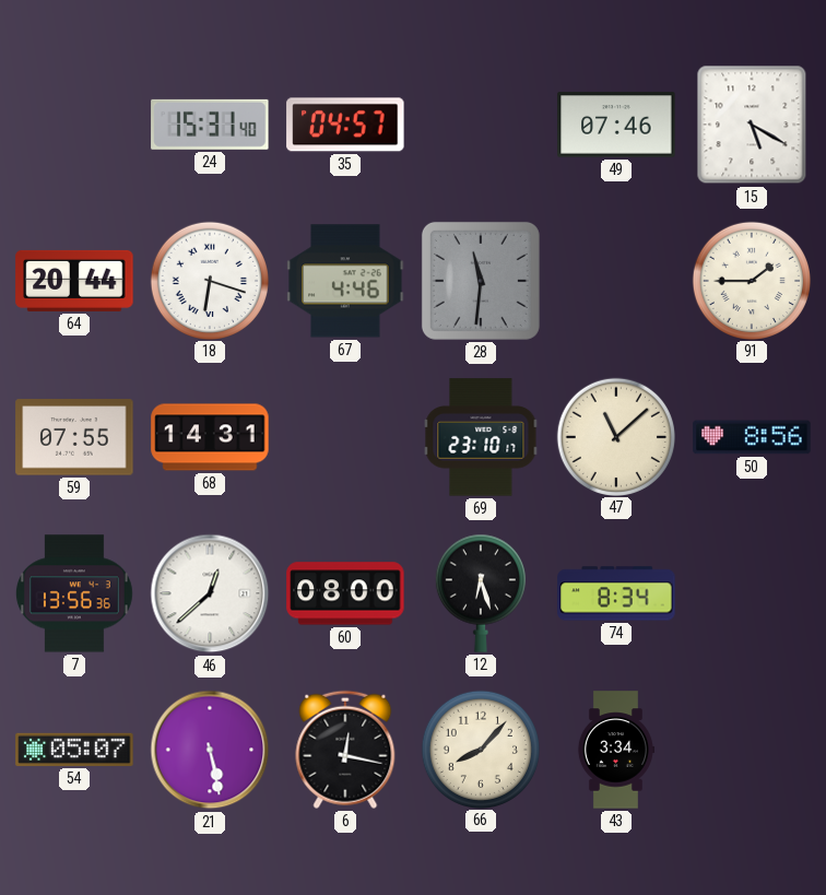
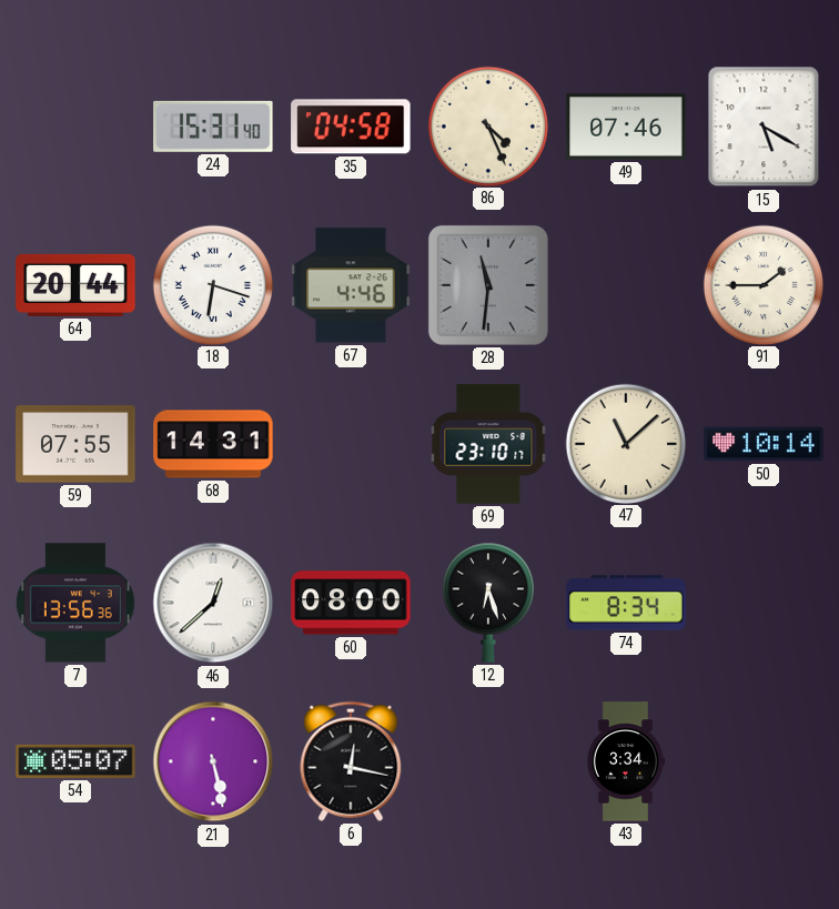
35: 04:57 -> 04:58 (351, 127)
86: none -> 4:26 (487, 125)
50: 8:56 -> 10:14 (764, 444)
66: 8:07 -> none (480, 749)
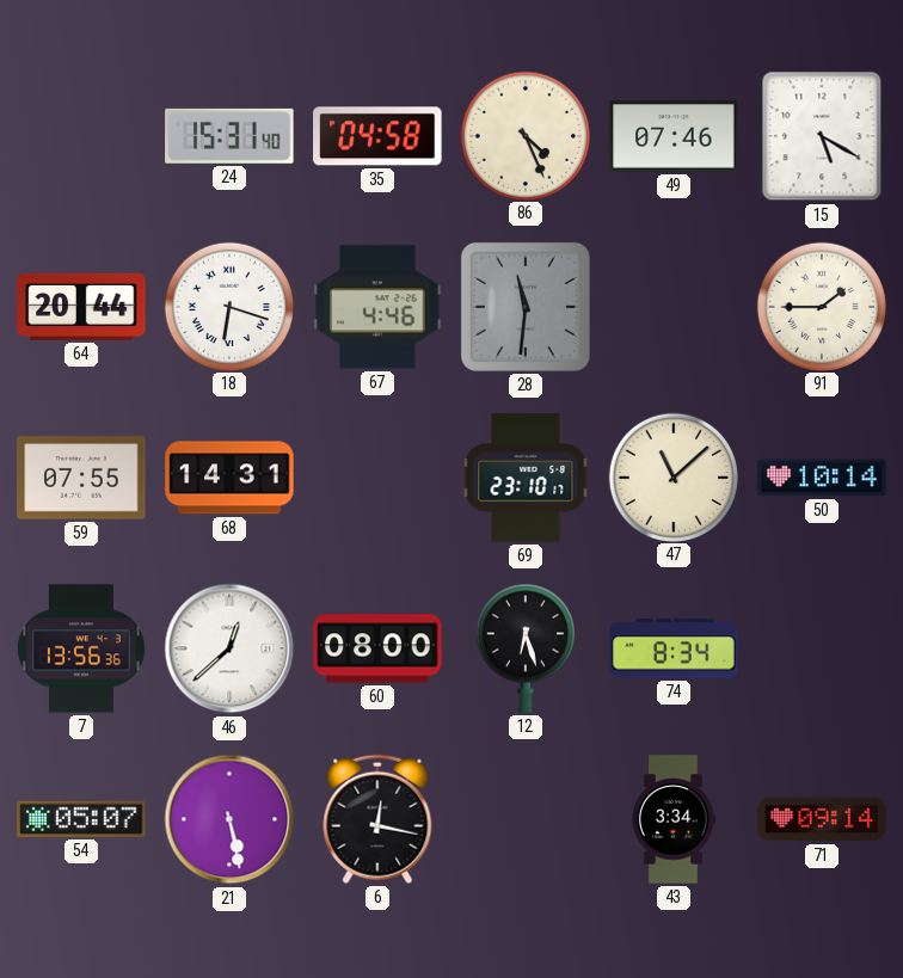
71: none -> 09:14 (822, 819)
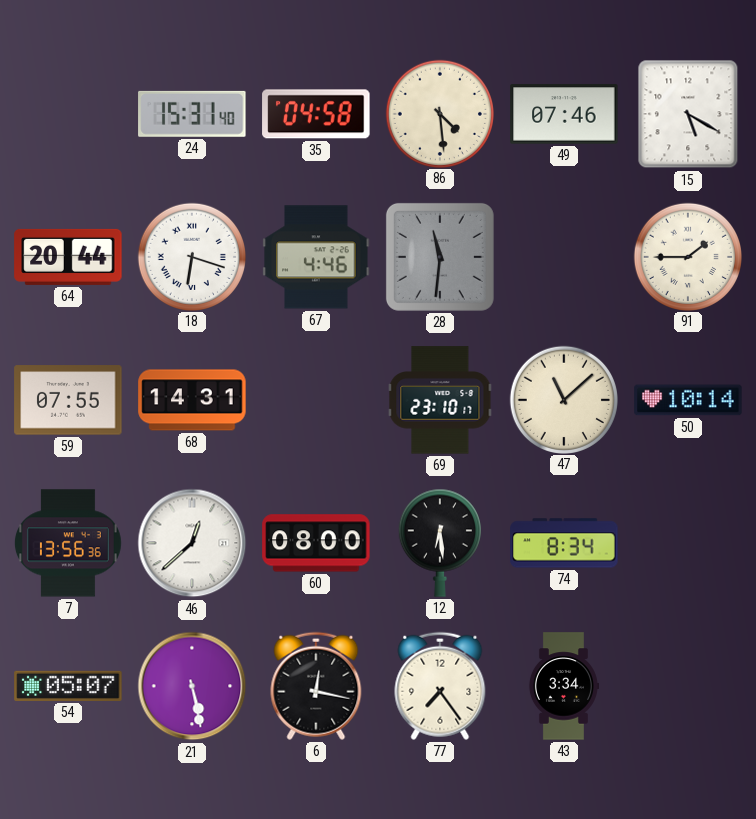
86: 4:26 -> 4:29 (439, 113)
12: 6:27 -> 6:29 (440, 543)
77: none -> 7:24 (440, 686)
71: 09:14 -> none (822, 819)
